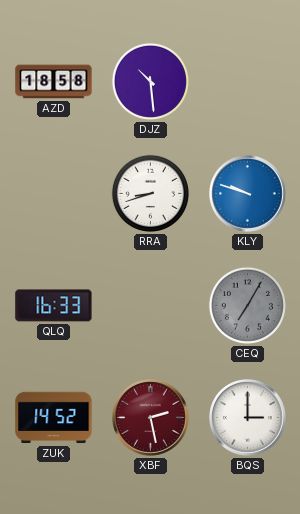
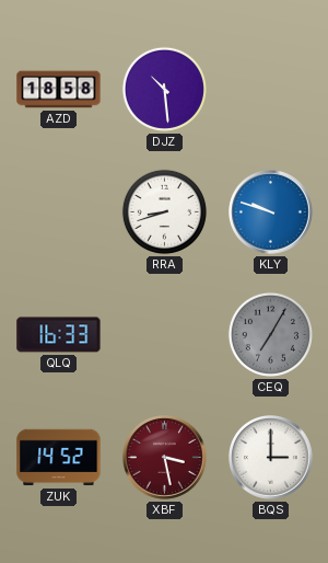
XBF: 2:28 -> 3:28 (165, 458)
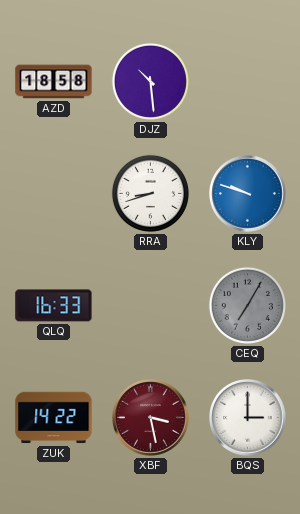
ZUK: 14:52 -> 14:22 (54, 418)
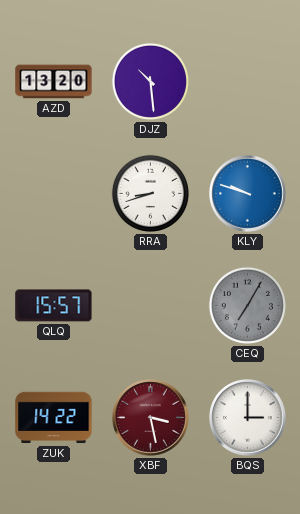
AZD: 18:58 -> 13:20 (54, 82)
QLQ: 16:33 -> 15:57 (54, 306)
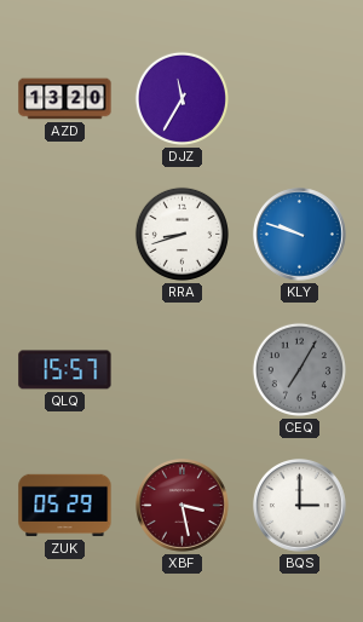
DJZ: 10:29 -> 11:35 (181, 98)
ZUK: 14:22 -> 05:29 (65, 506)
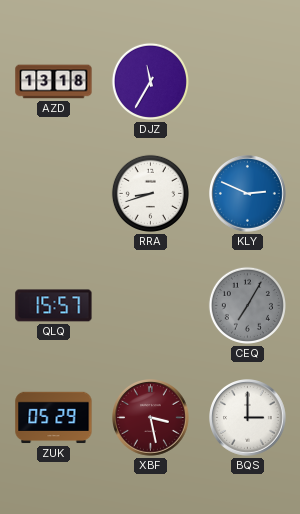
AZD: 13:20 -> 13:18 (54, 82)
KLY: 9:48 -> 2:49 (248, 194)
